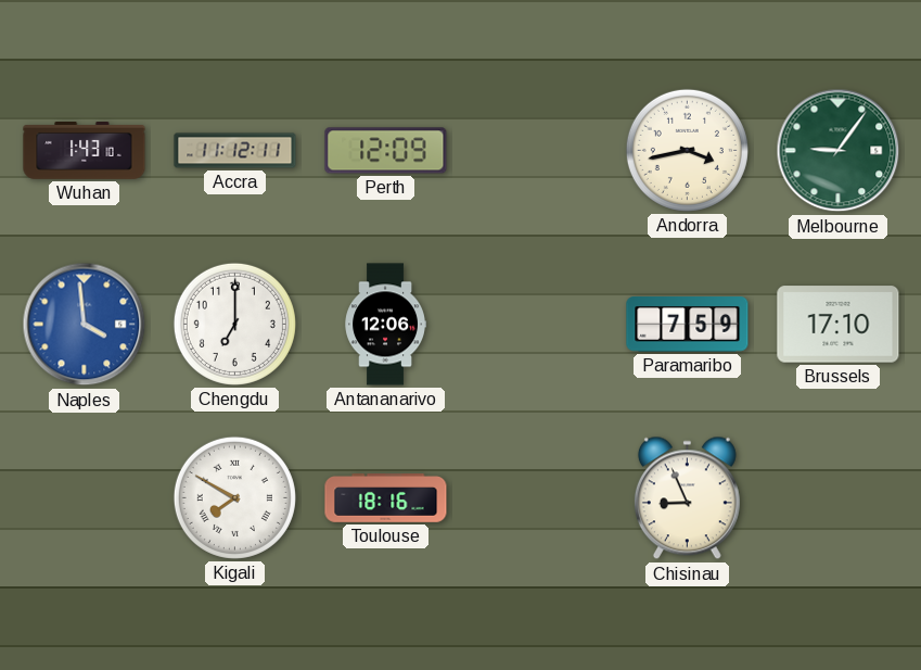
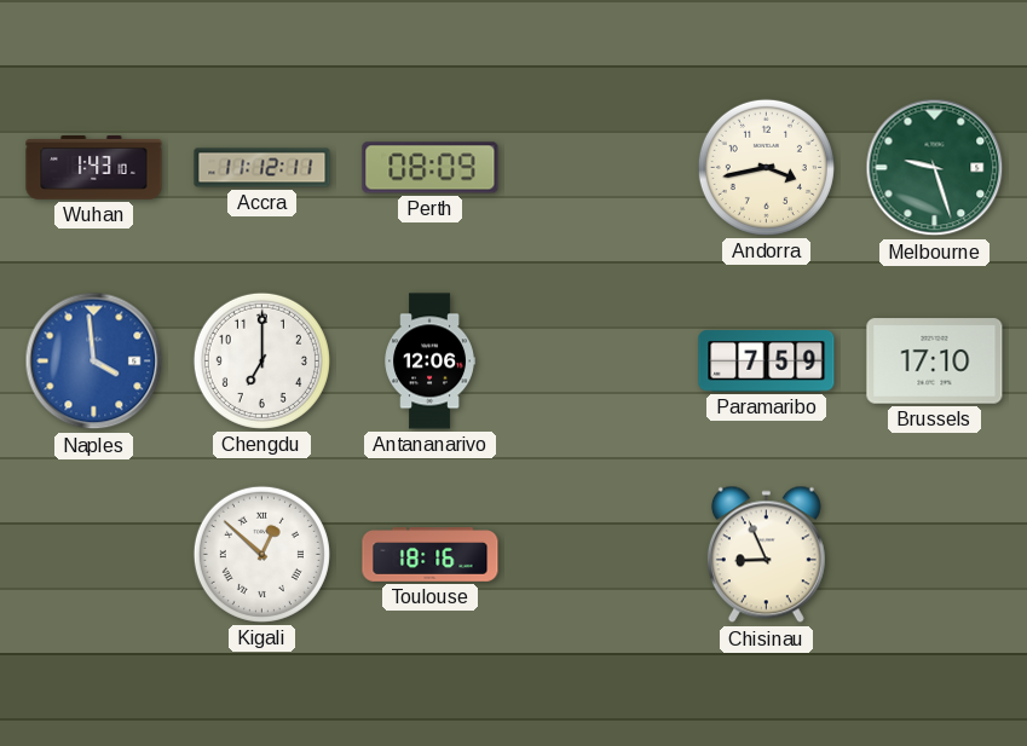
Perth: 12:09 -> 08:09 (431, 168)
Melbourne: 9:06 -> 9:27 (935, 168)
Kigali: 7:50 -> 12:52 (261, 554)
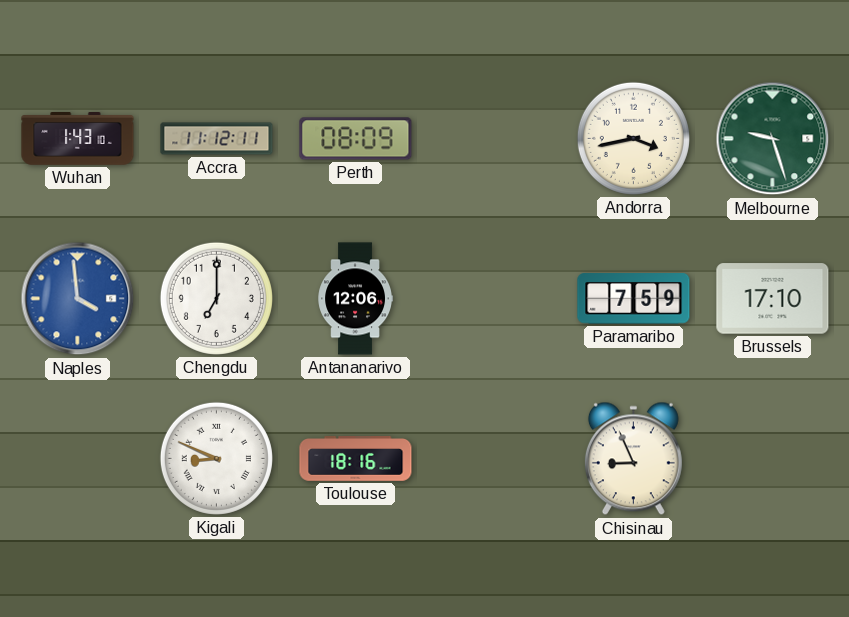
Kigali: 12:52 -> 8:49 (216, 458)
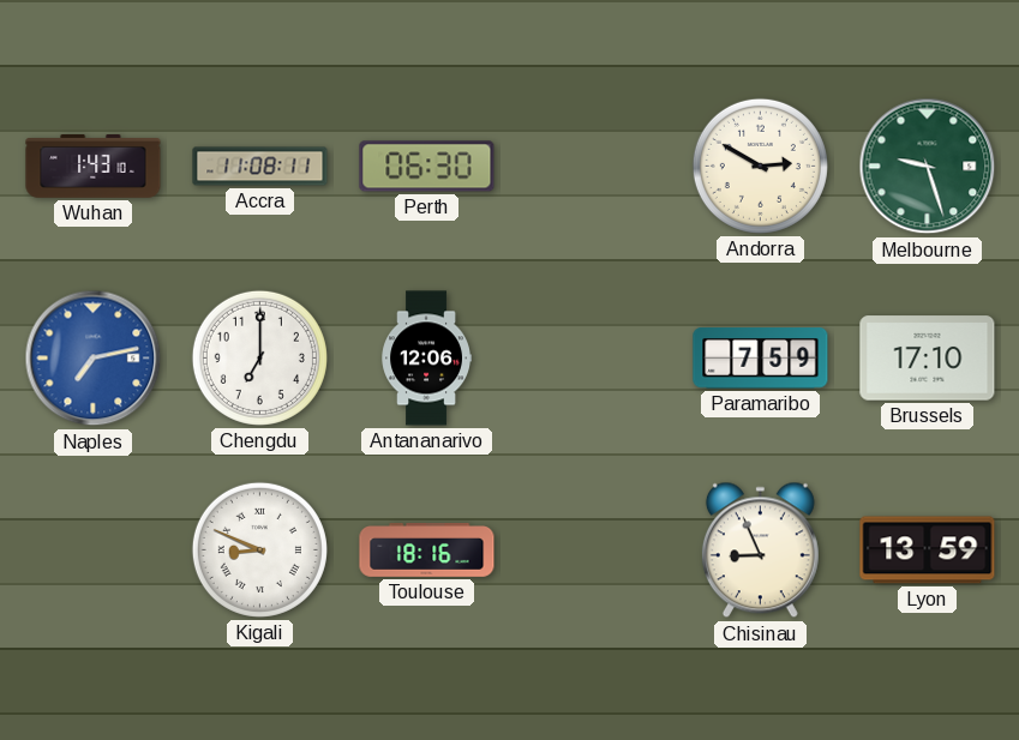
Accra: 11:12 -> 11:08 (260, 167)
Perth: 08:09 -> 06:30 (427, 167)
Andorra: 3:43 -> 2:50 (760, 166)
Naples: 3:59 -> 7:13 (94, 359)
Lyon: none -> 13:59 (928, 551)
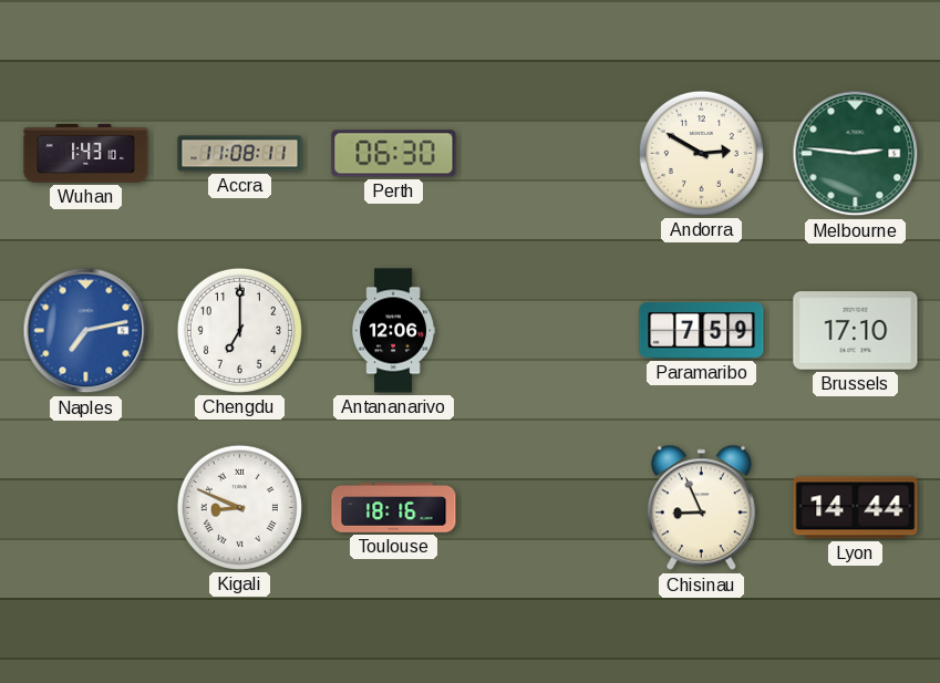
Melbourne: 9:27 -> 2:46 (856, 154)
Lyon: 13:59 -> 14:44 (856, 508)
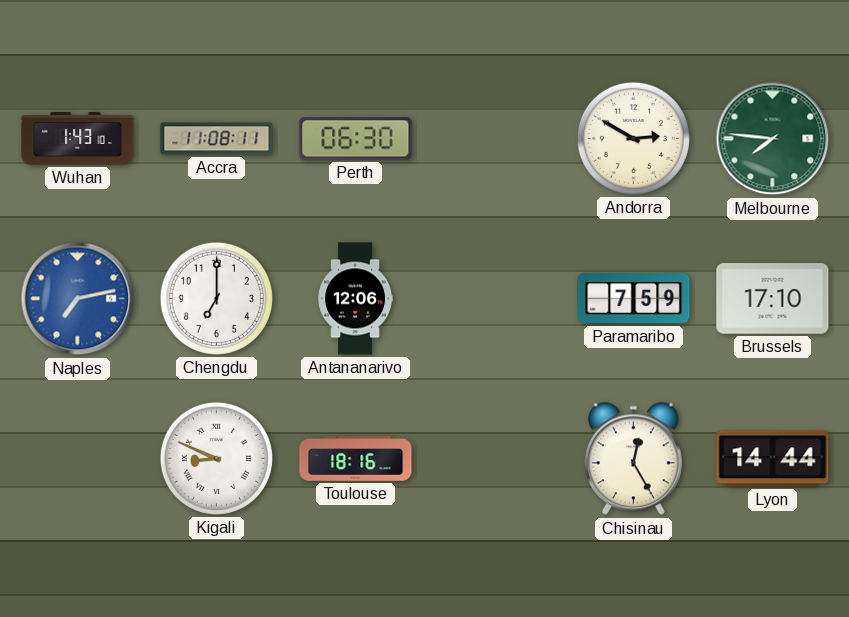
Melbourne: 2:46 -> 7:46 (773, 139)
Chisinau: 8:56 -> 12:25 (633, 459)
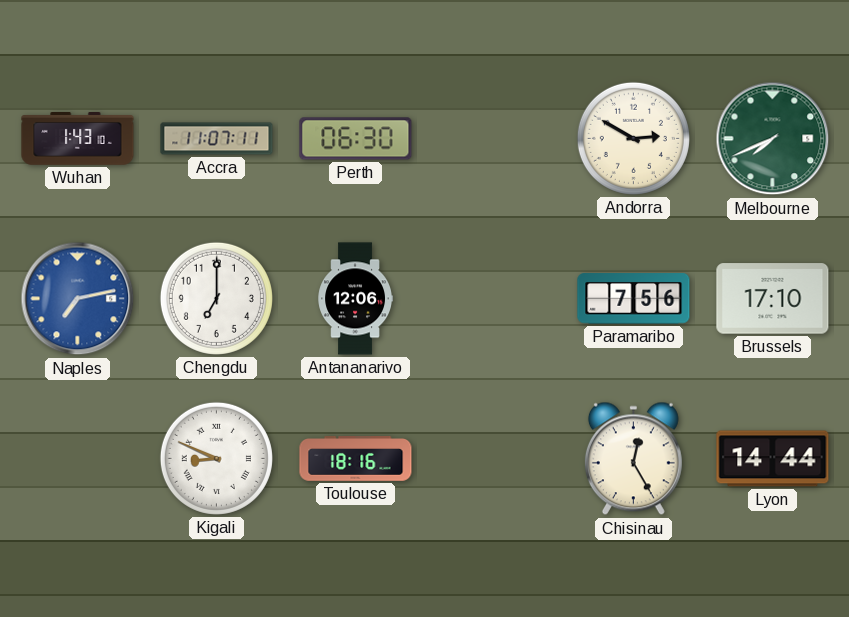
Accra: 11:08 -> 11:07 (217, 139)
Melbourne: 7:46 -> 7:41 (773, 139)
Paramaribo: 7:59 -> 7:56 (634, 299)
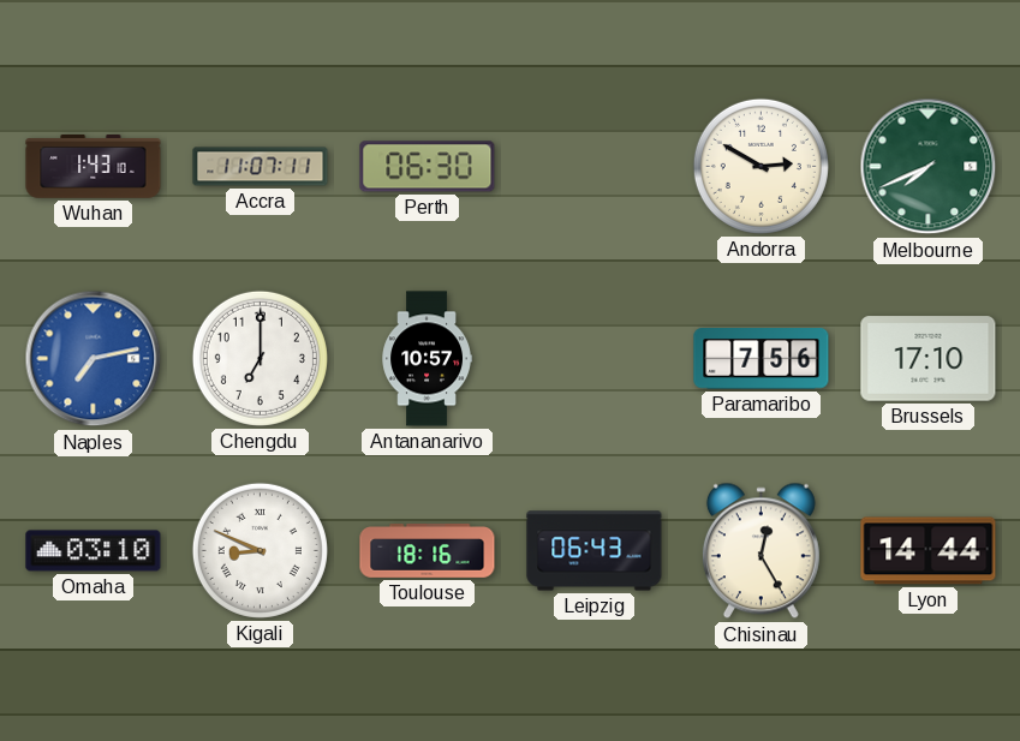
Antananarivo: 12:06 -> 10:57 (427, 359)
Omaha: none -> 03:10 (94, 551)
Leipzig: none -> 06:43 (595, 551)
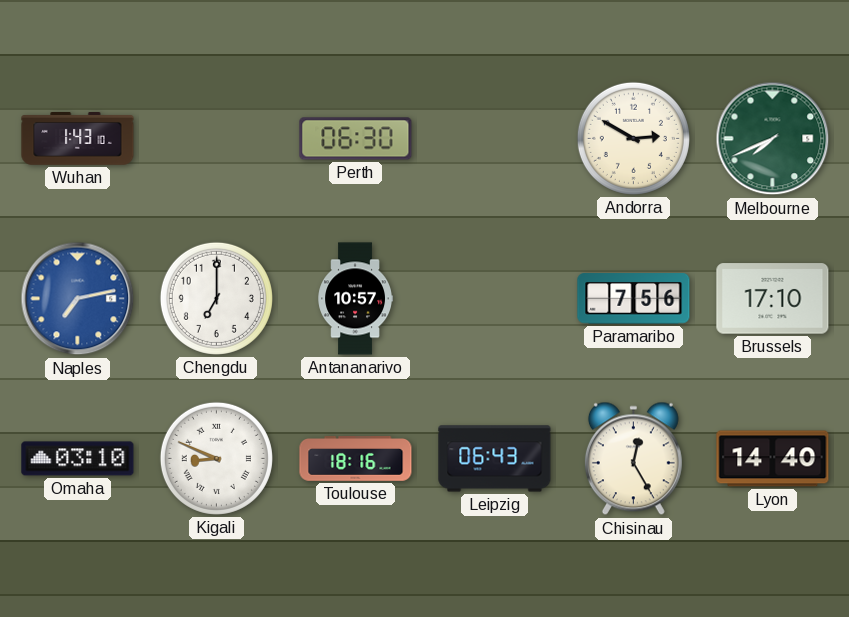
Accra: 11:07 -> none (261, 167)
Lyon: 14:44 -> 14:40 (773, 459)
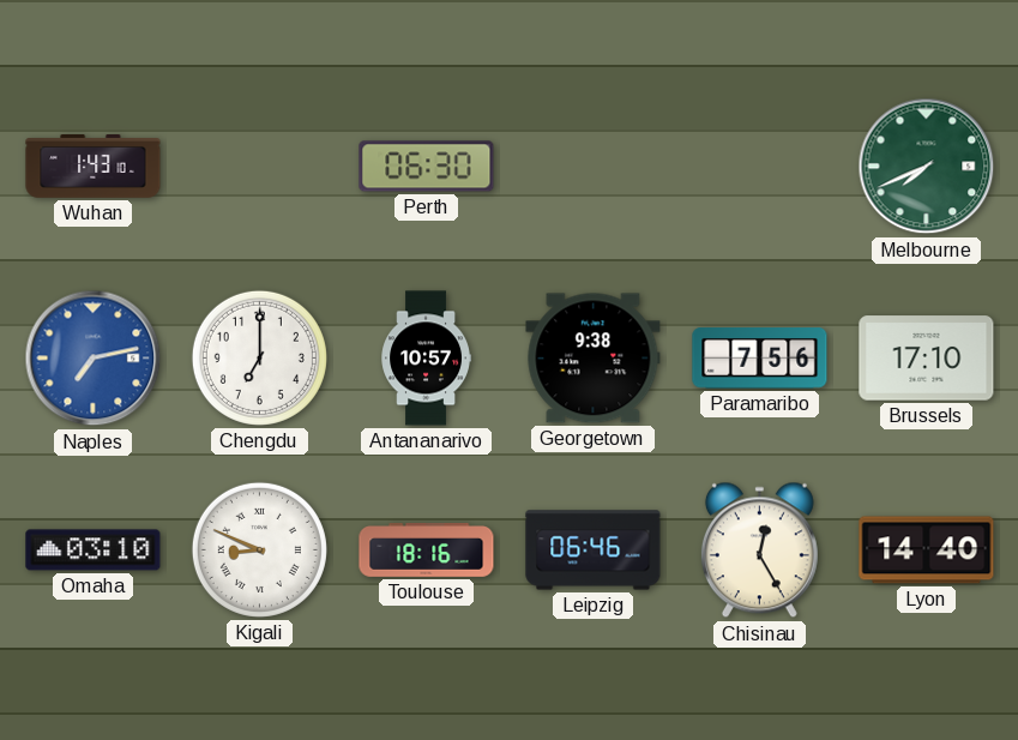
Andorra: 2:50 -> none (633, 138)
Georgetown: none -> 9:38 (594, 359)
Leipzig: 06:43 -> 06:46 (594, 551)
